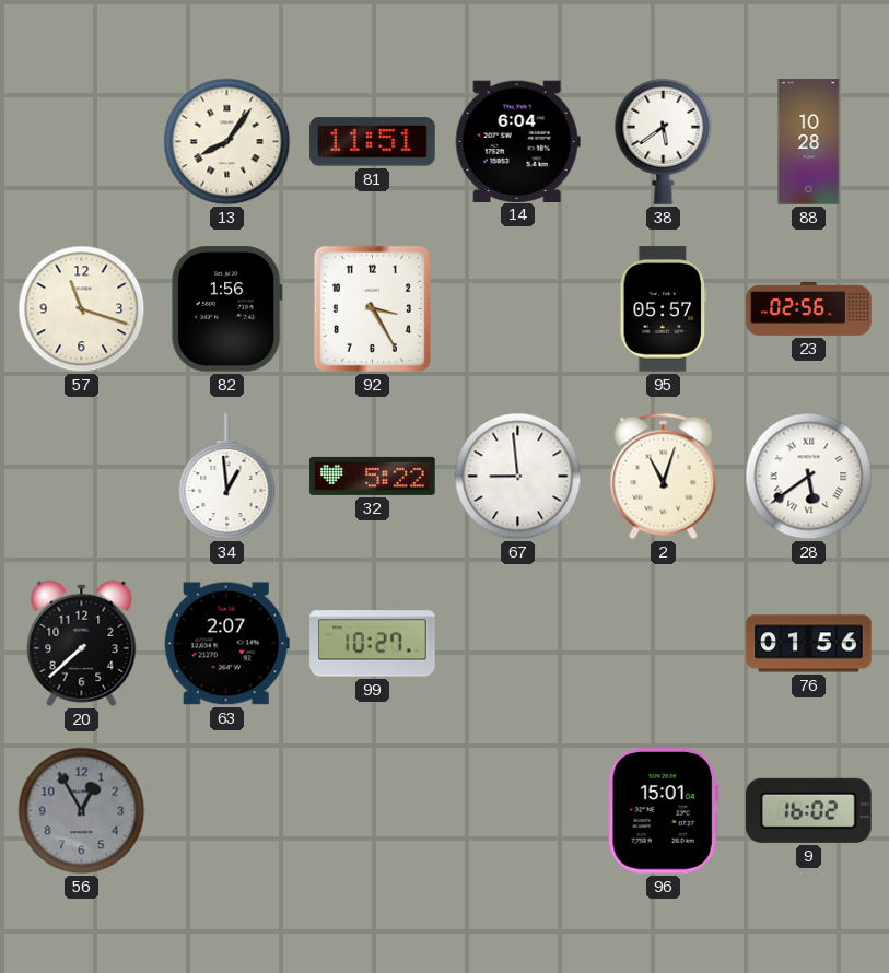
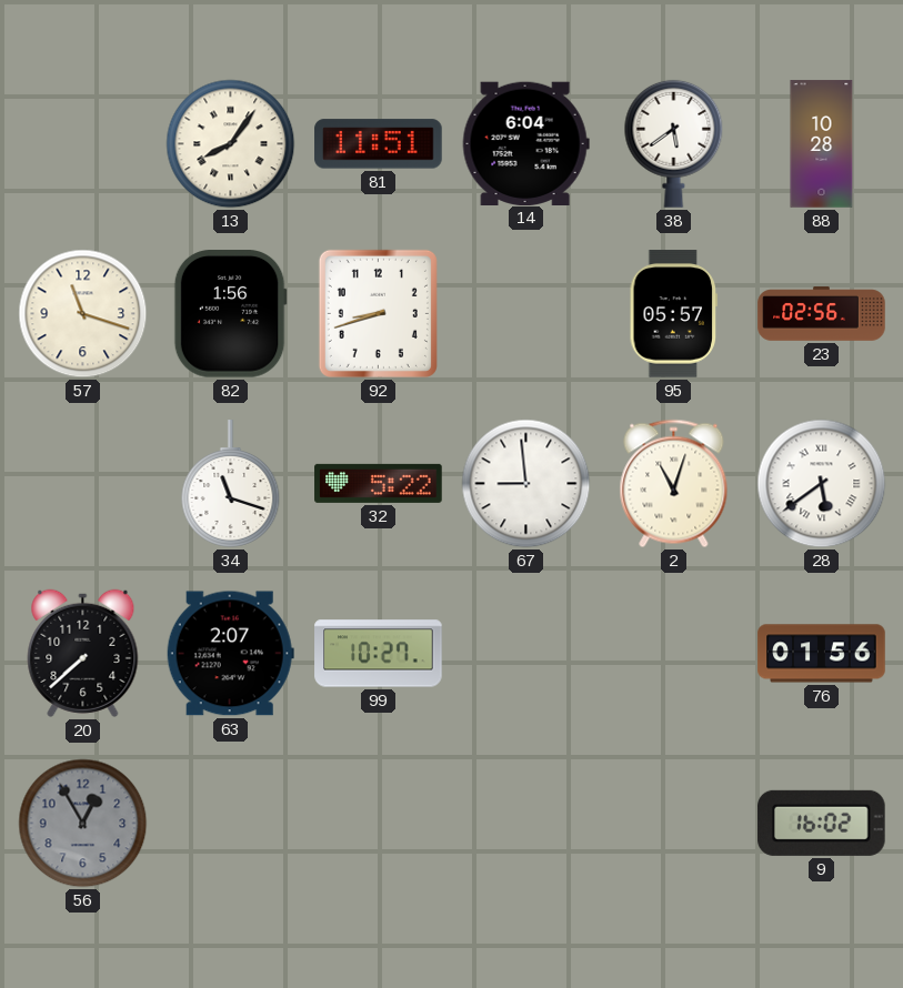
92: 3:25 -> 8:42 (378, 313)
34: 12:59 -> 11:18 (231, 484)
96: 15:01 -> none (663, 811)
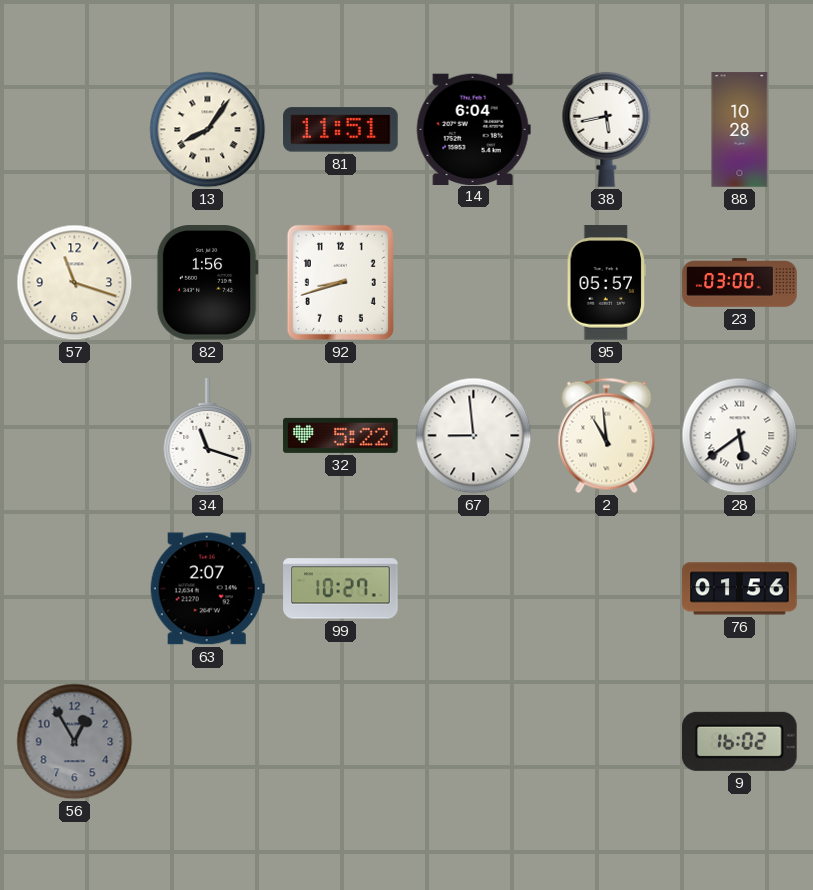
38: 5:39 -> 5:43 (607, 129)
23: 02:56 -> 03:00 (740, 283)
2: 11:03 -> 10:59 (607, 436)
20: 7:38 -> none (83, 653)
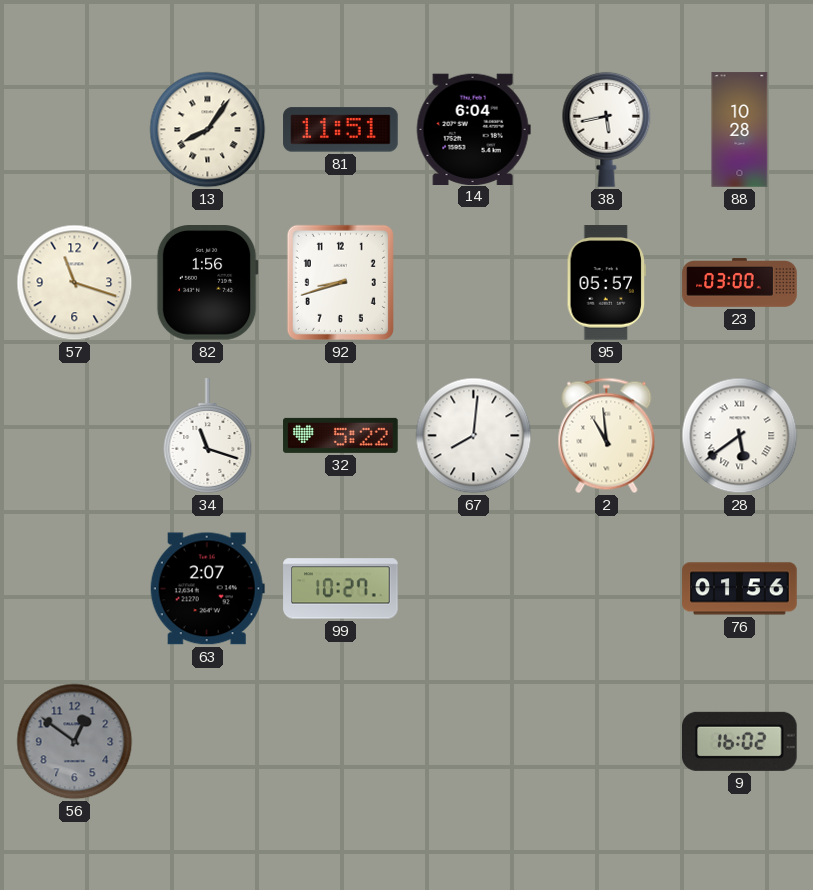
67: 8:59 -> 8:01 (474, 436)
56: 12:55 -> 12:51 (75, 742)
